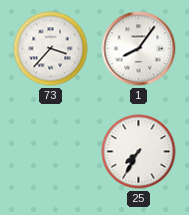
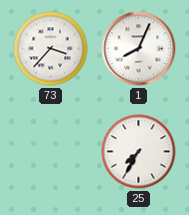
1: 8:06 -> 8:04 (139, 49)
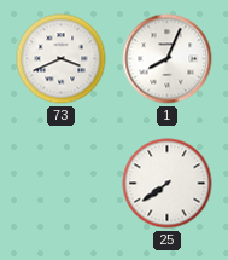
73: 3:37 -> 3:41 (62, 59)
25: 7:35 -> 7:39 (168, 184)
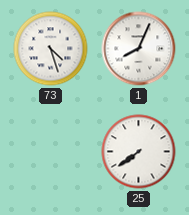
73: 3:41 -> 4:27 (51, 49)
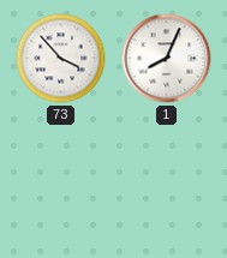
73: 4:27 -> 3:53 (61, 59)
25: 7:39 -> none (139, 152)
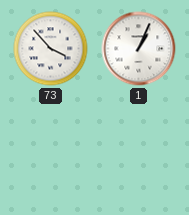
1: 8:04 -> 1:04 (139, 49)
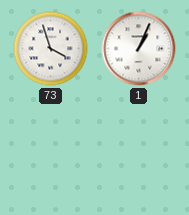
73: 3:53 -> 3:57 (51, 49)
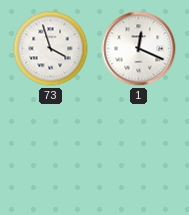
1: 1:04 -> 12:19 (139, 49)
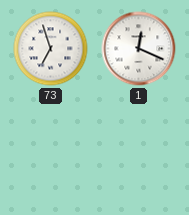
73: 3:57 -> 6:57 (51, 49)
